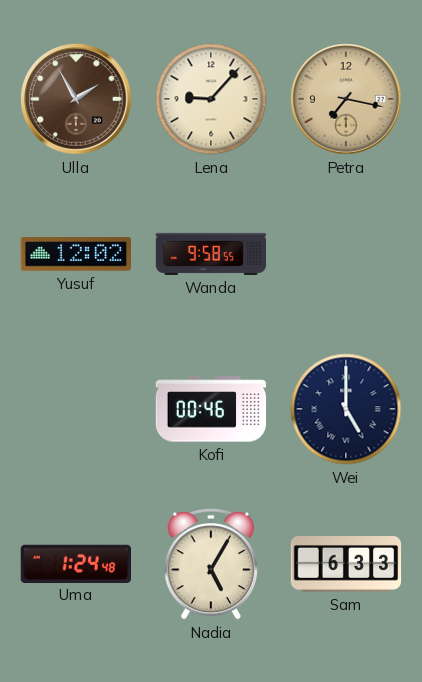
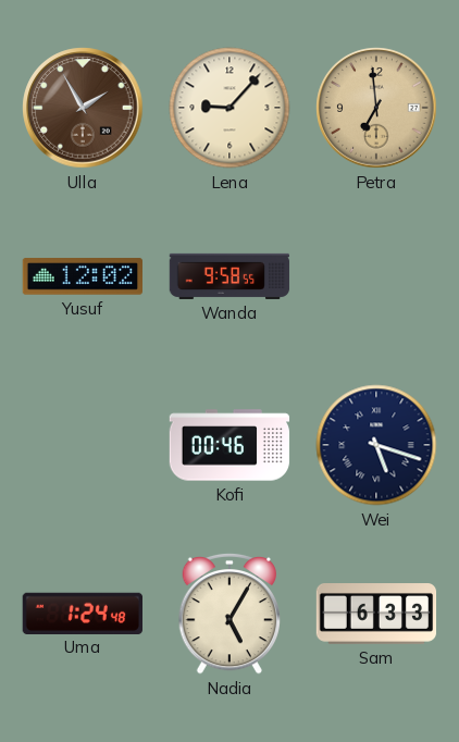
Petra: 7:17 -> 6:59 (376, 108)
Wei: 5:00 -> 5:18 (376, 445)
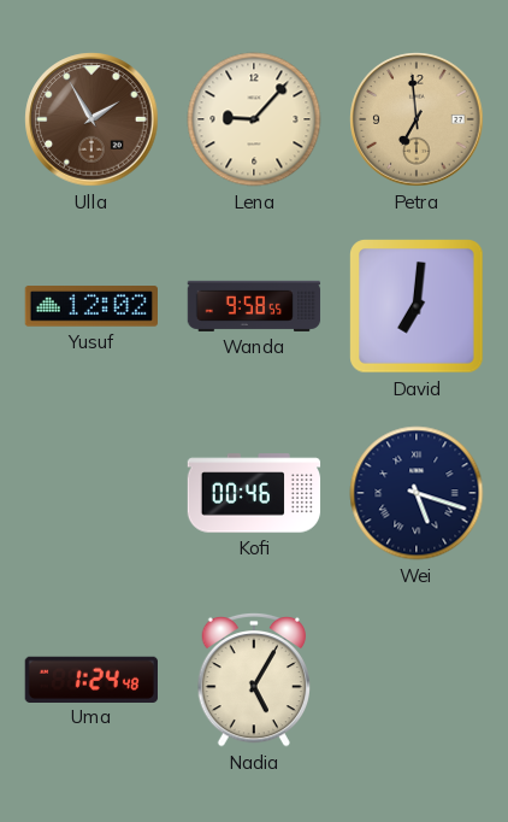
David: none -> 7:01 (417, 306)
Sam: 6:33 -> none (376, 615)
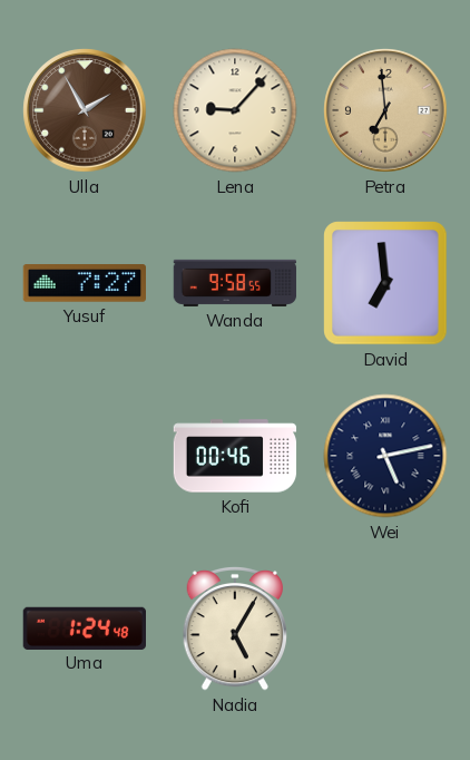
Yusuf: 12:02 -> 7:27 (85, 283)
David: 7:01 -> 6:59 (385, 283)
Wei: 5:18 -> 5:13 (385, 456)
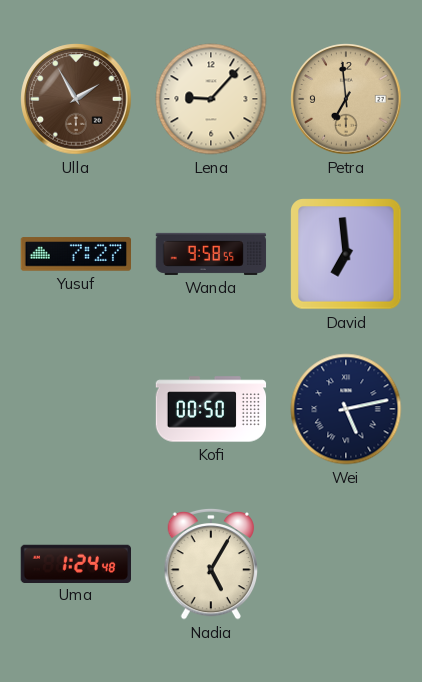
Kofi: 00:46 -> 00:50 (211, 409)
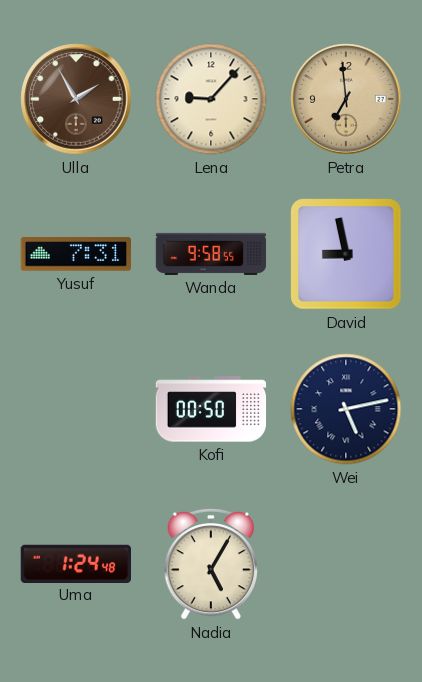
Yusuf: 7:27 -> 7:31 (76, 254)
David: 6:59 -> 8:58 (346, 254)
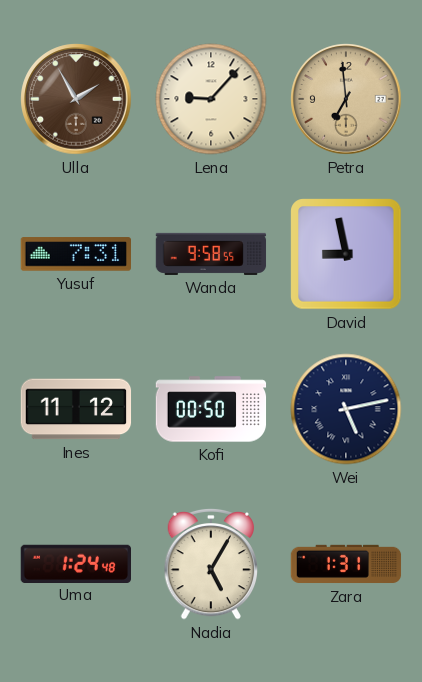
Ines: none -> 11:12 (76, 409)
Zara: none -> 1:31 (346, 564)
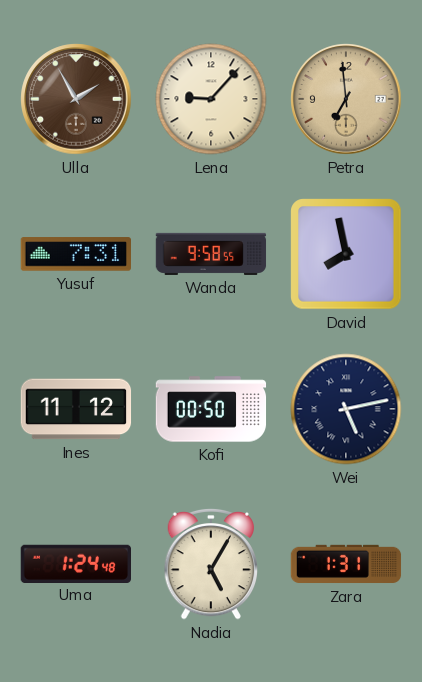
David: 8:58 -> 7:58 (346, 254)
